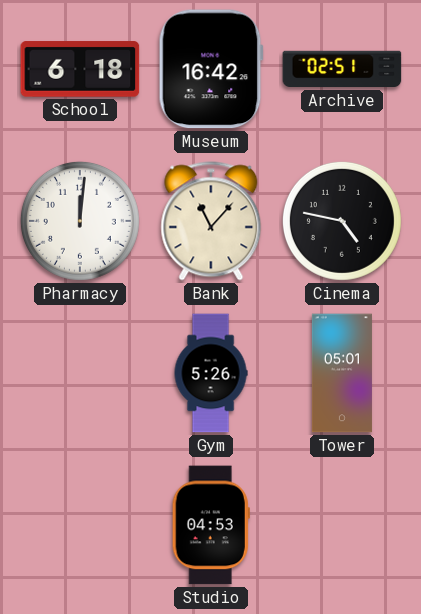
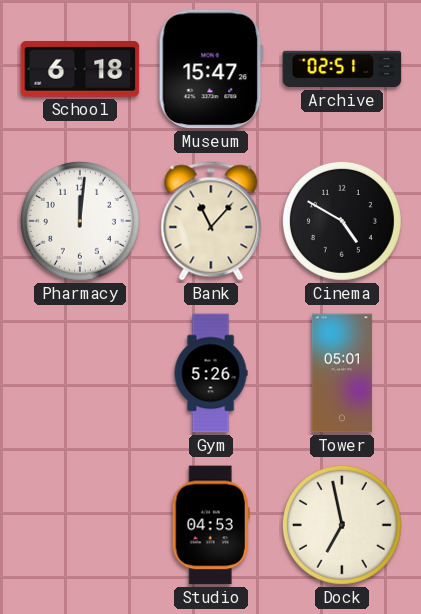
Museum: 16:42 -> 15:47 (211, 69)
Cinema: 4:47 -> 4:50 (342, 221)
Dock: none -> 6:58 (342, 525)
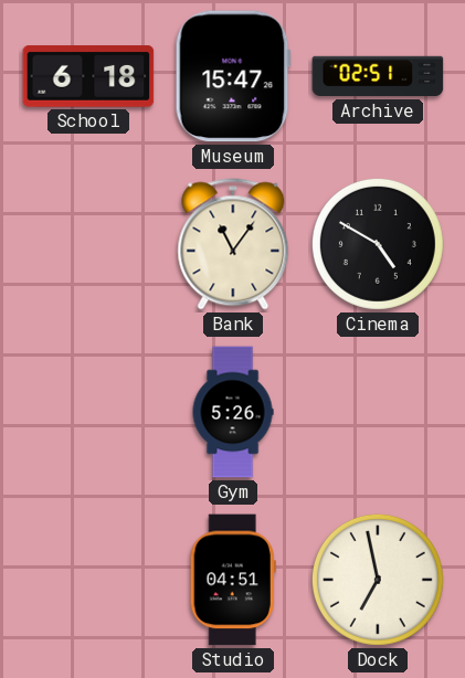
Pharmacy: 12:01 -> none (80, 221)
Bank: 11:07 -> 11:06 (233, 244)
Tower: 05:01 -> none (342, 373)
Studio: 04:53 -> 04:51 (233, 580)
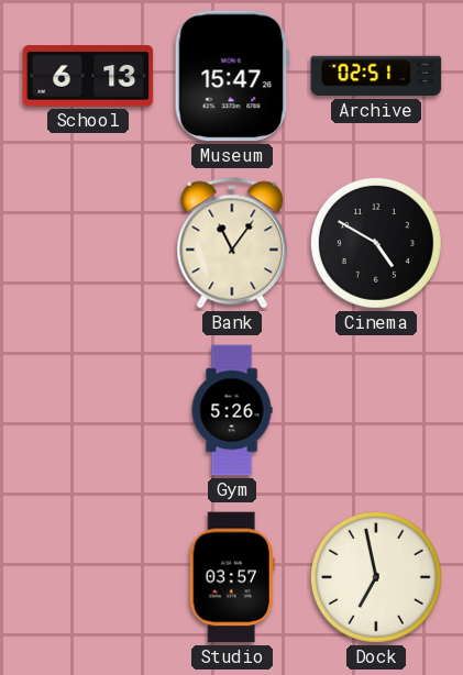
School: 6:18 -> 6:13 (88, 76)
Studio: 04:51 -> 03:57 (232, 577)
